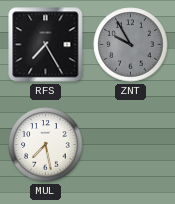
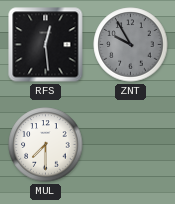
RFS: 7:25 -> 12:29 (46, 45)
MUL: 7:28 -> 7:30 (46, 145)
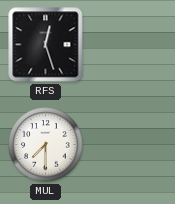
RFS: 12:29 -> 12:27 (46, 45)
ZNT: 9:55 -> none (131, 45)
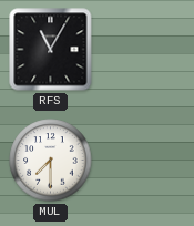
RFS: 12:27 -> 11:05 (51, 50)
